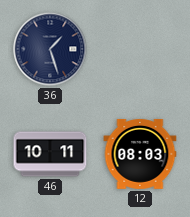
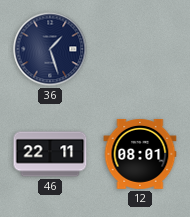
46: 10:11 -> 22:11 (50, 154)
12: 08:03 -> 08:01 (140, 154)
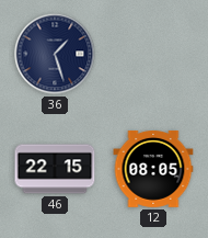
46: 22:11 -> 22:15 (55, 169)
12: 08:01 -> 08:05 (153, 169)
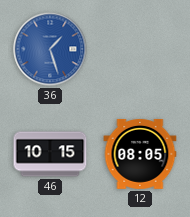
36 dial: navy -> blue (50, 49)
46: 22:15 -> 10:15 (50, 154)
